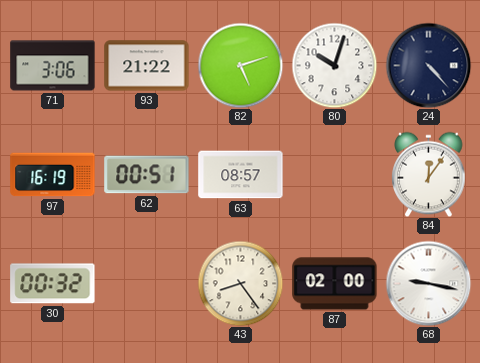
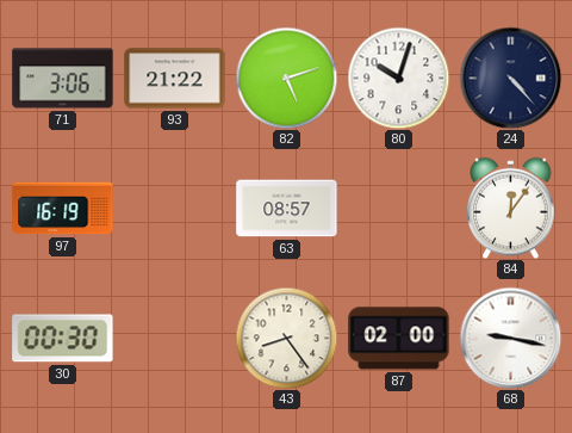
62: 00:51 -> none (147, 175)
30: 00:32 -> 00:30 (63, 339)
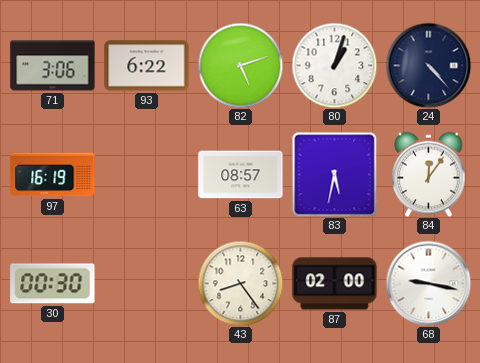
93: 21:22 -> 6:22 (147, 66)
80: 10:03 -> 1:03 (334, 65)
83: none -> 5:32 (334, 174)
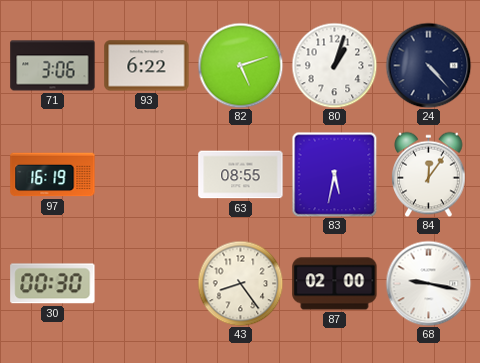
63: 08:57 -> 08:55 (241, 175)
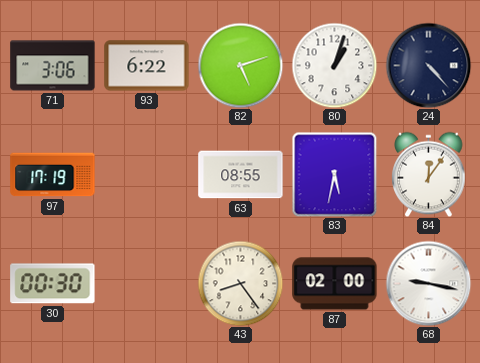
97: 16:19 -> 17:19 (53, 175)
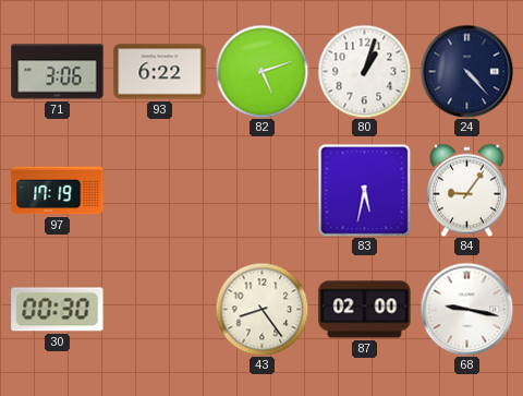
63: 08:55 -> none (241, 175)
84: 12:06 -> 9:06 (467, 190)
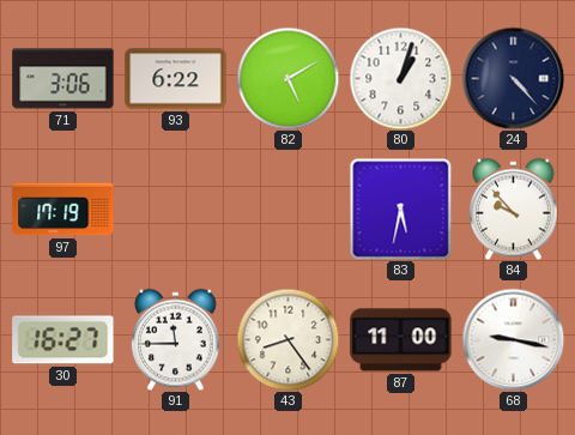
82: 5:12 -> 5:10 (287, 78)
84: 9:06 -> 9:53 (514, 209)
30: 00:30 -> 16:27 (63, 340)
91: none -> 11:45 (176, 339)
87: 02:00 -> 11:00 (401, 340)
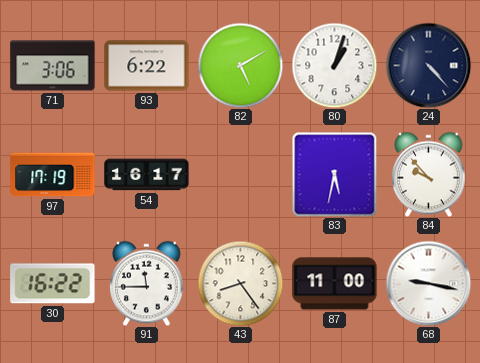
54: none -> 16:17 (147, 175)
30: 16:27 -> 16:22 (53, 284)
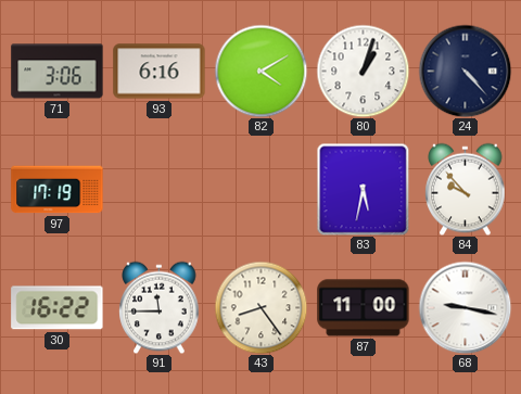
93: 6:22 -> 6:16 (160, 72)
82: 5:10 -> 4:10 (260, 71)
54: 16:17 -> none (147, 175)
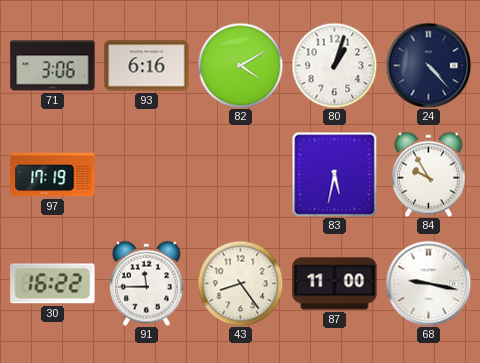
84: 9:53 -> 9:55 (429, 174)
